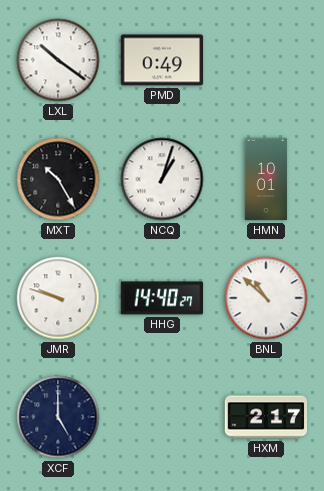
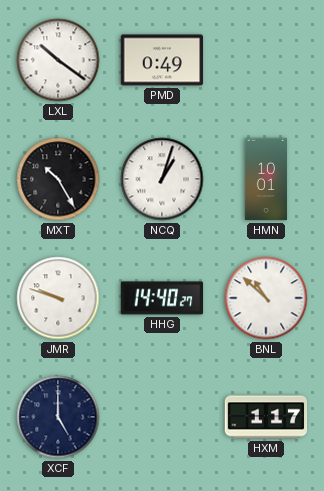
HXM: 2:17 -> 1:17 (266, 417)
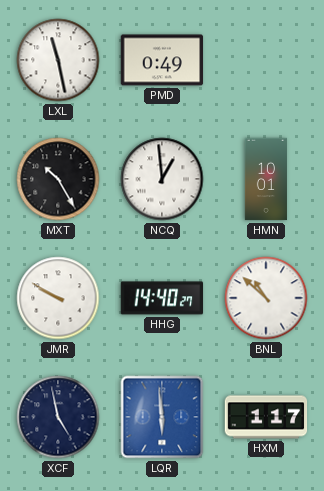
LXL: 10:21 -> 11:28 (58, 60)
NCQ: 1:03 -> 12:59 (162, 179)
JMR: 9:48 -> 9:50 (58, 298)
XCF: 5:00 -> 4:58 (58, 417)
LQR: none -> 5:59 (162, 417)
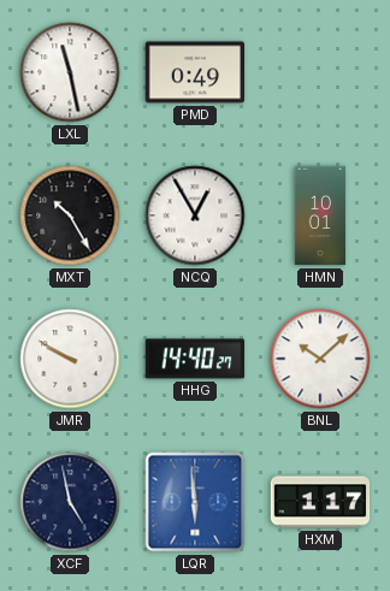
NCQ: 12:59 -> 12:55 (195, 215)
BNL: 10:52 -> 10:08 (320, 359)
